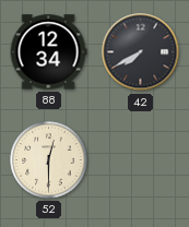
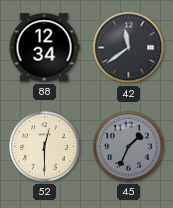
42: 7:40 -> 11:39 (129, 48)
45: none -> 1:34 (129, 147)
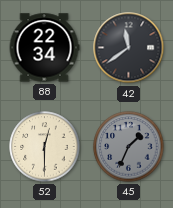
88: 12:34 -> 22:34 (44, 48)
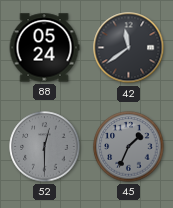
88: 22:34 -> 05:24 (44, 48)
52 dial: cream -> grey (45, 147)
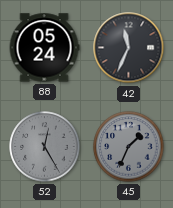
42: 11:39 -> 11:34 (129, 48)
52: 12:30 -> 12:25 (45, 147)
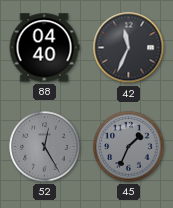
88: 05:24 -> 04:40 (44, 48)
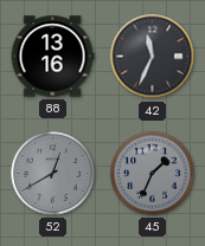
88: 04:40 -> 13:16 (52, 57)
52: 12:25 -> 12:40 (53, 174)
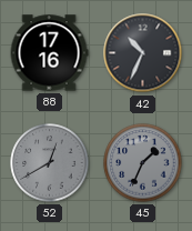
88: 13:16 -> 17:16 (49, 53)
42: 11:34 -> 10:34 (143, 53)
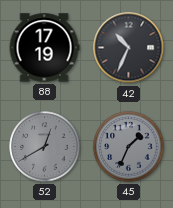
88: 17:16 -> 17:19 (44, 48)
